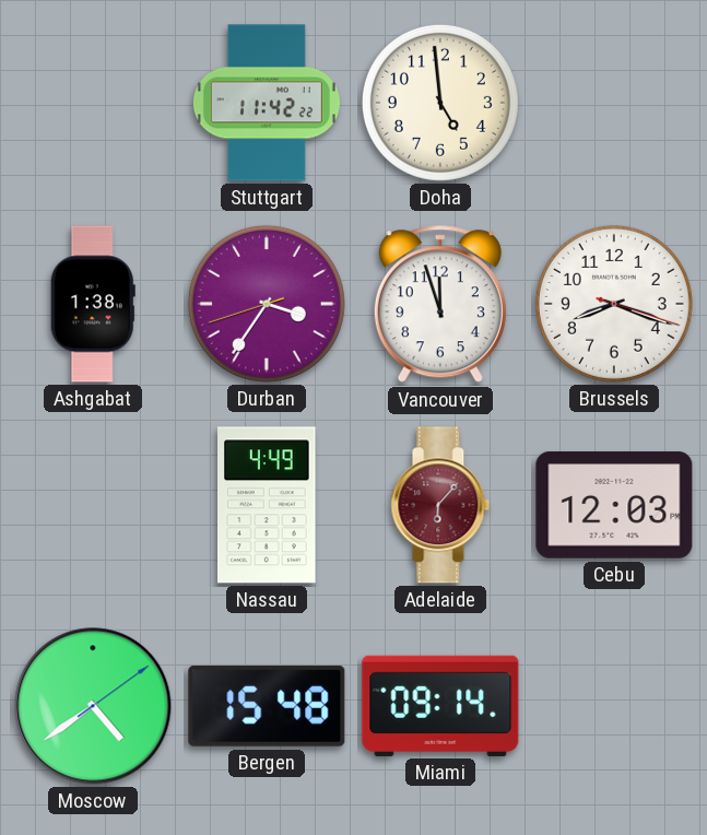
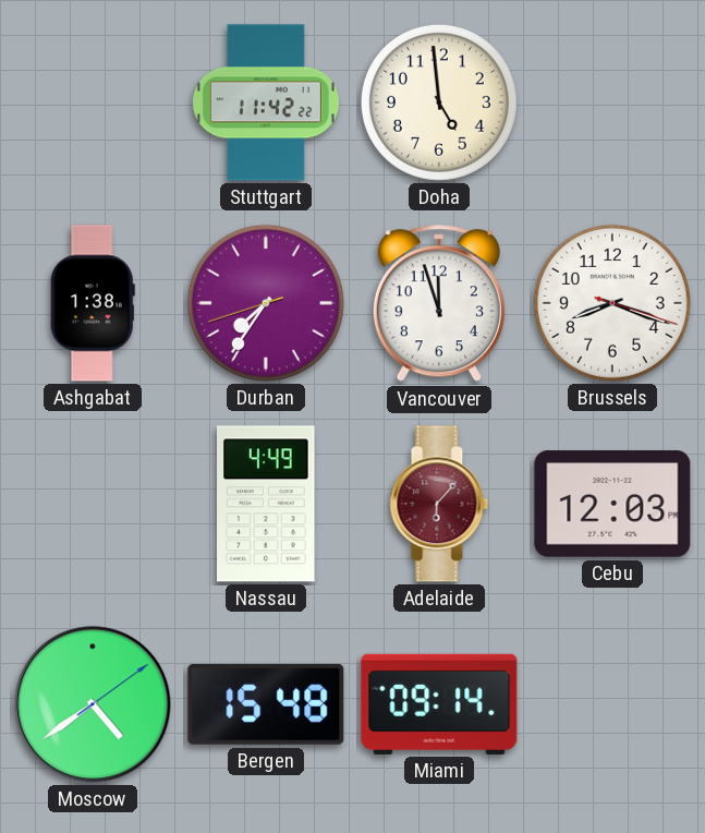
Durban: 3:35 -> 7:35 (266, 303)
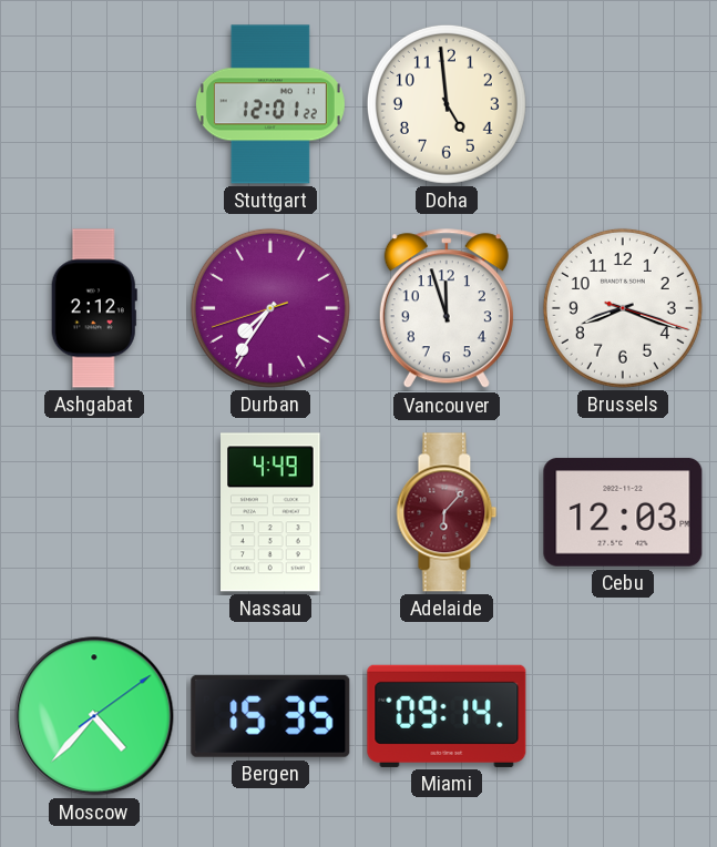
Stuttgart: 11:42 -> 12:01 (270, 104)
Ashgabat: 1:38 -> 2:12 (94, 308)
Moscow: 4:39 -> 4:37 (94, 716)
Bergen: 15:48 -> 15:35 (270, 716)
